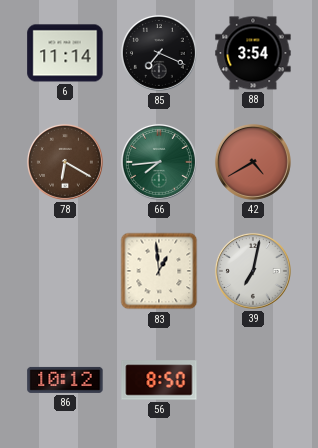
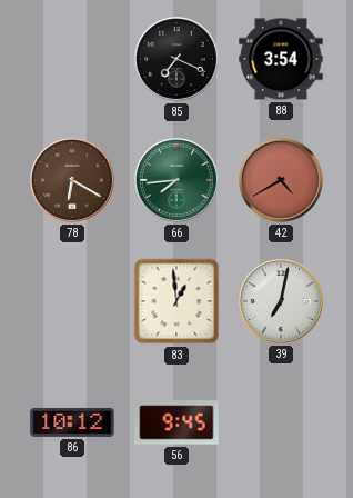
6: 11:14 -> none (65, 53)
56: 8:50 -> 9:45 (176, 422)
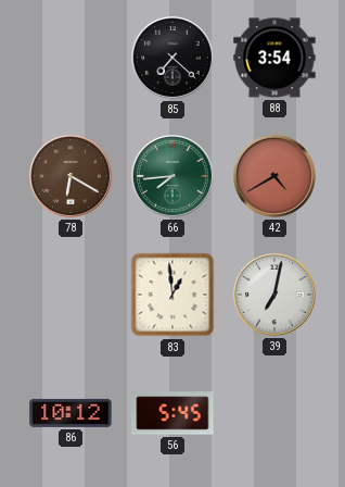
85: 7:19 -> 7:22 (173, 58)
56: 9:45 -> 5:45 (173, 413)
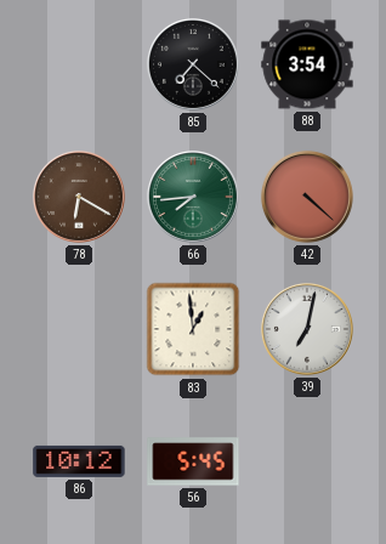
42: 4:40 -> 4:22 (307, 197)
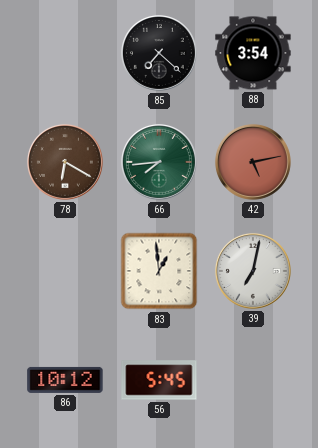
42: 4:22 -> 5:13 (253, 162)
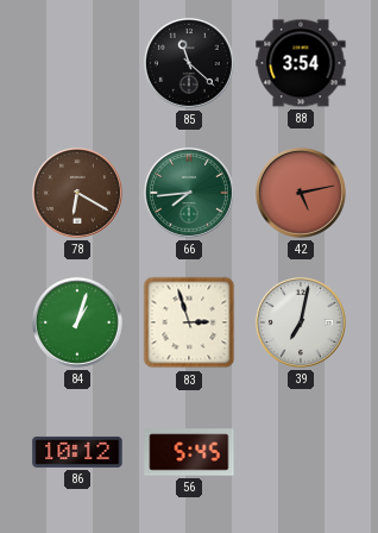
85: 7:22 -> 11:22 (189, 63)
84: none -> 1:03 (77, 322)
83: 12:59 -> 2:57 (189, 322)
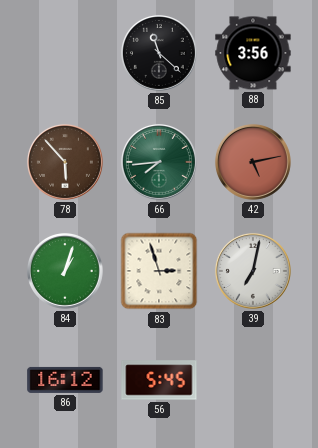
88: 3:54 -> 3:56 (253, 53)
78: 6:20 -> 5:53 (65, 162)
86: 10:12 -> 16:12 (65, 380)
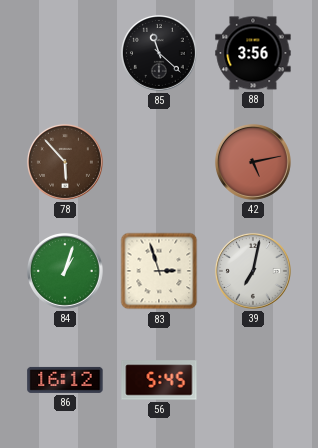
66: 7:44 -> none (159, 162)
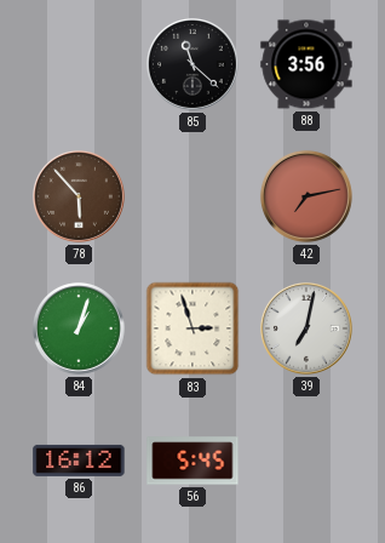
42: 5:13 -> 7:13 (306, 196)
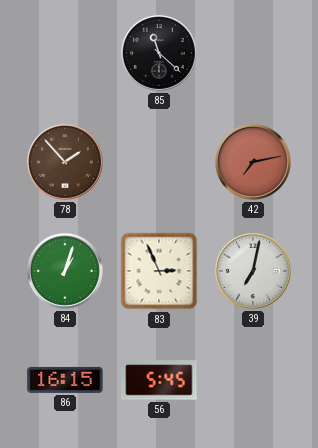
88: 3:56 -> none (306, 64)
78: 5:53 -> 1:53 (65, 162)
83: 2:57 -> 2:56 (159, 271)
86: 16:12 -> 16:15 (65, 380)
